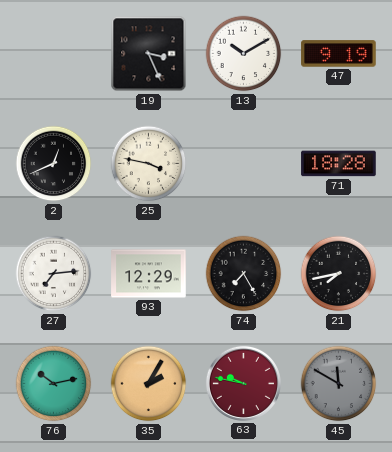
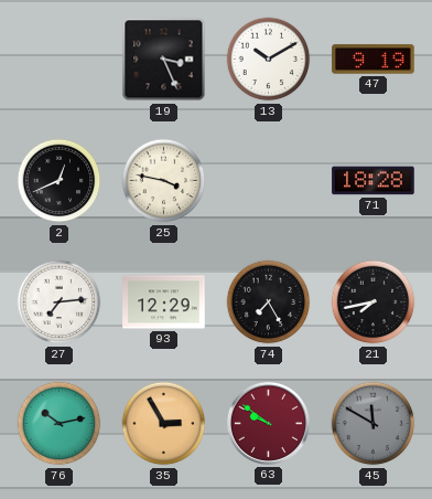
35: 2:05 -> 2:55 (164, 424)
63: 9:47 -> 9:51 (268, 423)
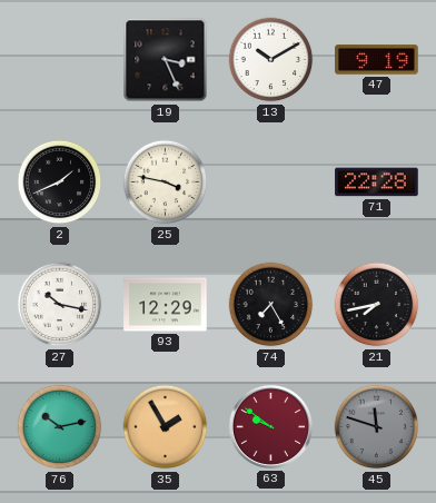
2: 12:41 -> 1:41 (60, 183)
71: 18:28 -> 22:28 (377, 183)
27: 7:14 -> 10:17 (60, 305)
35: 2:55 -> 1:55 (166, 427)
45: 11:50 -> 11:48 (377, 427)
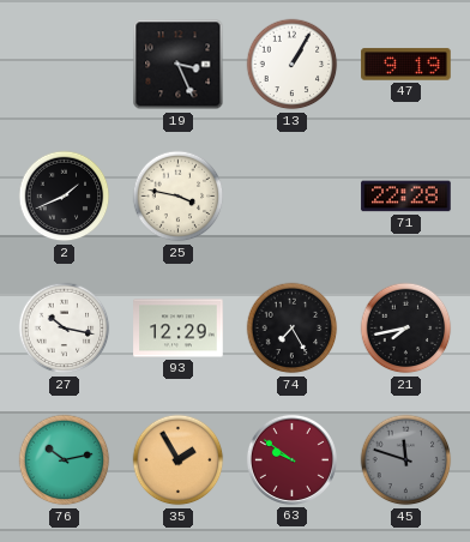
13: 10:10 -> 1:05 (293, 65)
